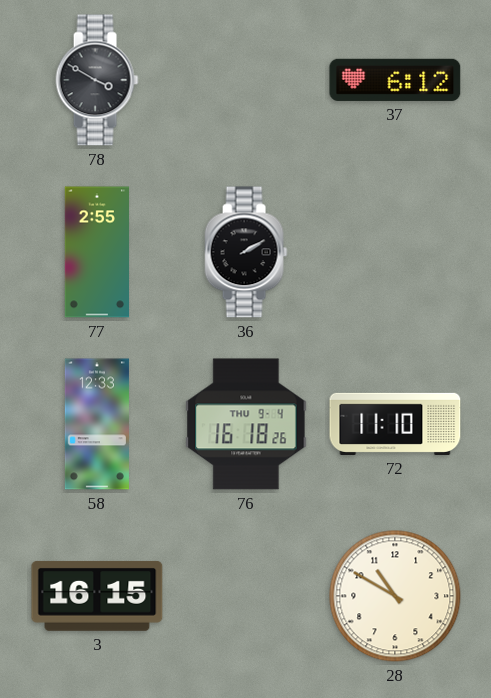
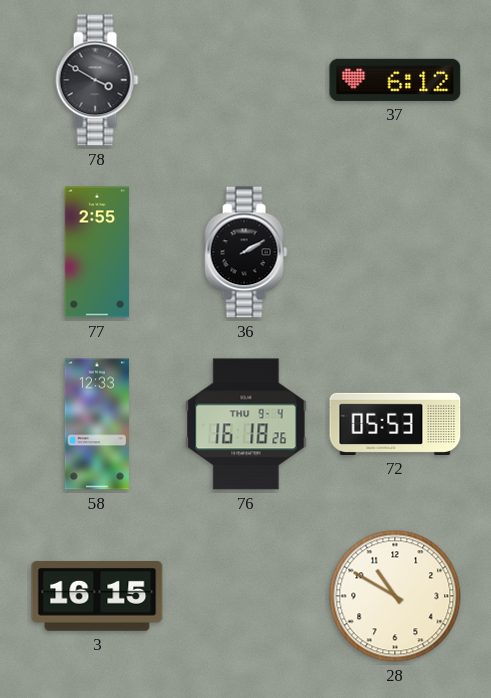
72: 11:10 -> 05:53 (395, 424)
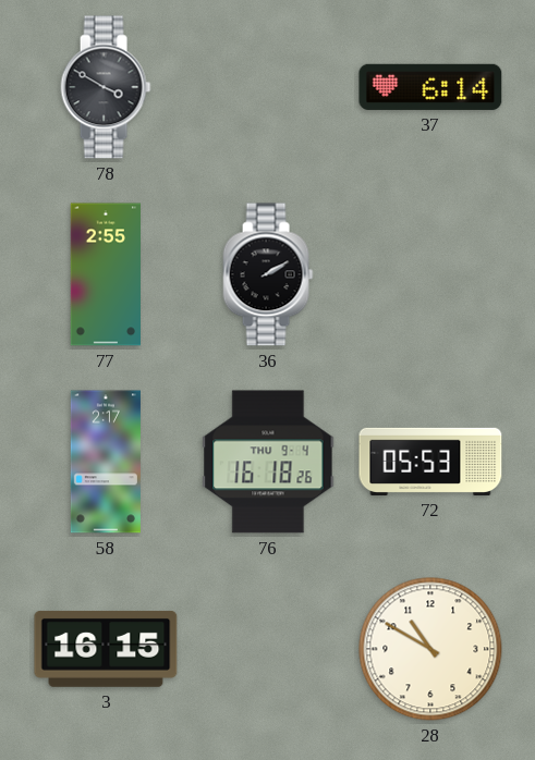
37: 6:12 -> 6:14 (430, 87)
58: 12:33 -> 2:17 (106, 462)
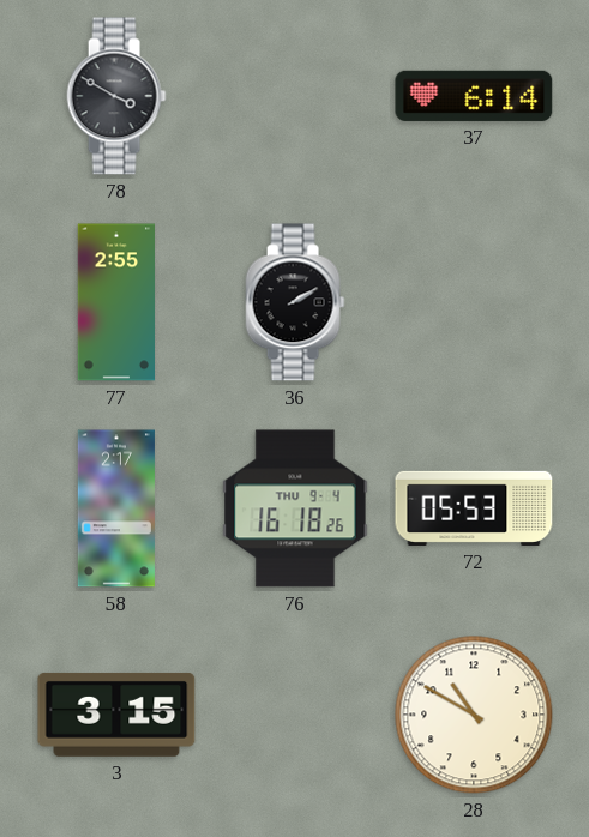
3: 16:15 -> 3:15 (116, 715)
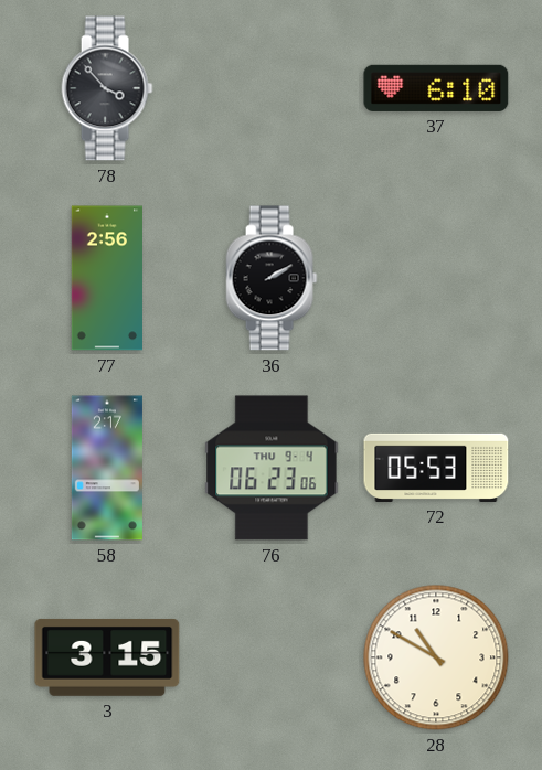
78: 3:50 -> 3:53 (107, 88)
37: 6:14 -> 6:10 (436, 88)
77: 2:55 -> 2:56 (106, 278)
76: 16:18 -> 06:23 (272, 468)
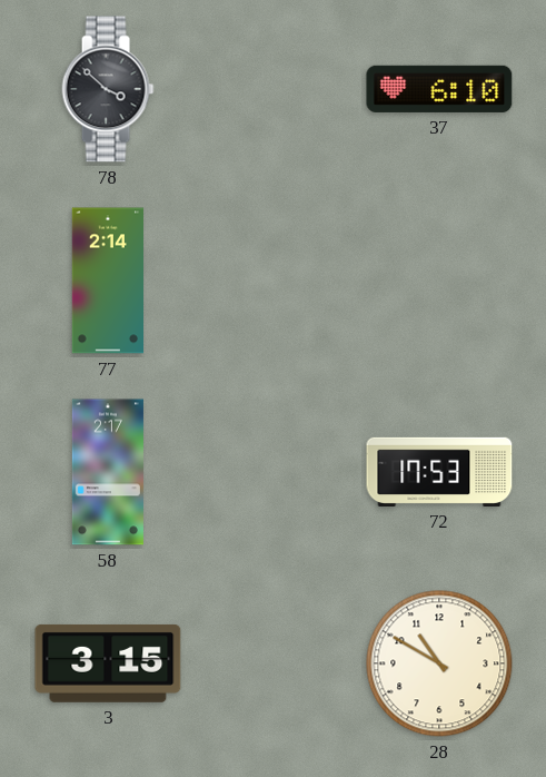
78: 3:53 -> 3:52 (108, 89)
77: 2:56 -> 2:14 (107, 281)
36: 2:10 -> none (272, 278)
76: 06:23 -> none (272, 468)
72: 05:53 -> 17:53 (439, 472)
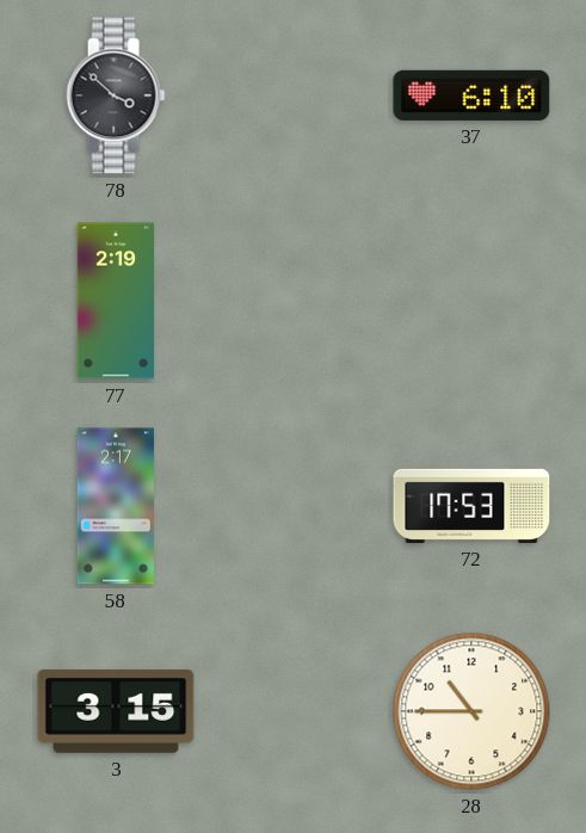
77: 2:14 -> 2:19 (115, 301)
28: 10:50 -> 10:45 (471, 711)
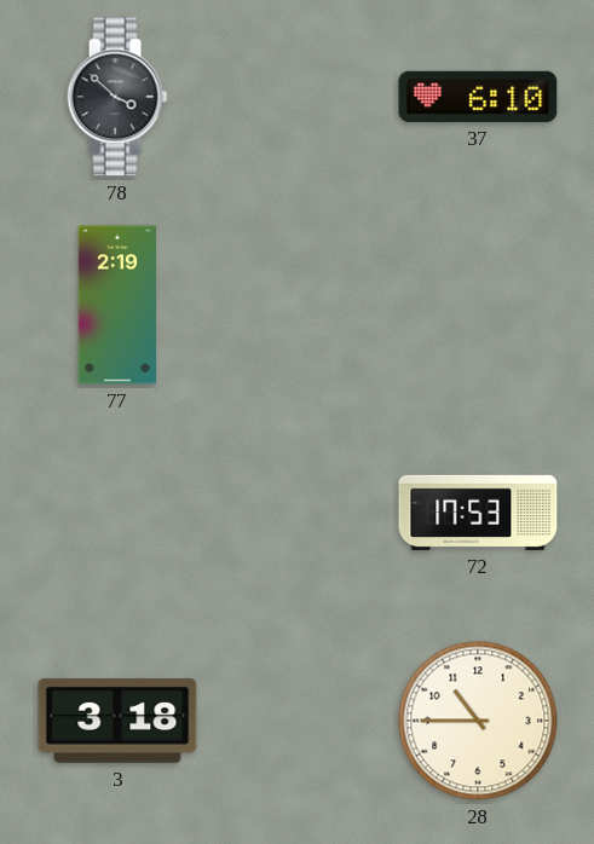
58: 2:17 -> none (116, 506)
3: 3:15 -> 3:18 (117, 721)
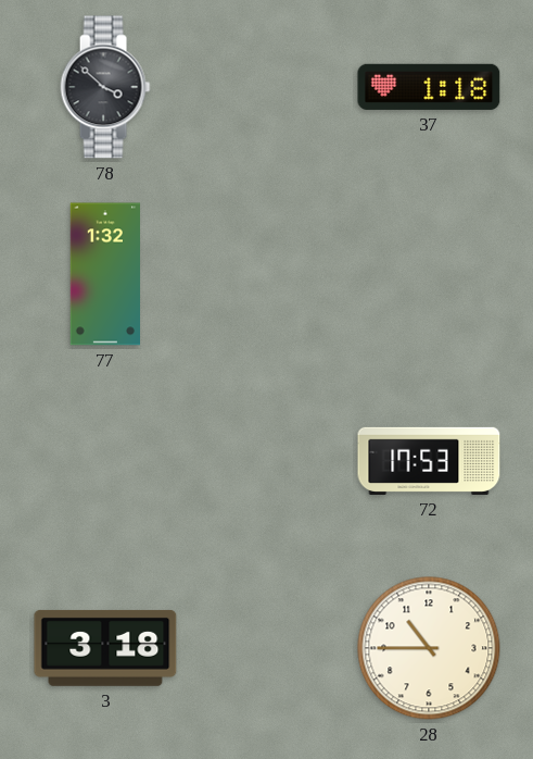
37: 6:10 -> 1:18 (429, 87)
77: 2:19 -> 1:32 (104, 274)
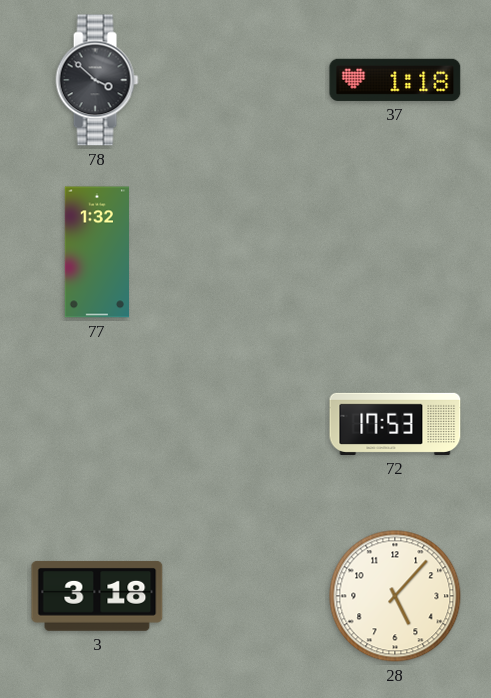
28: 10:45 -> 5:07 (395, 596)
